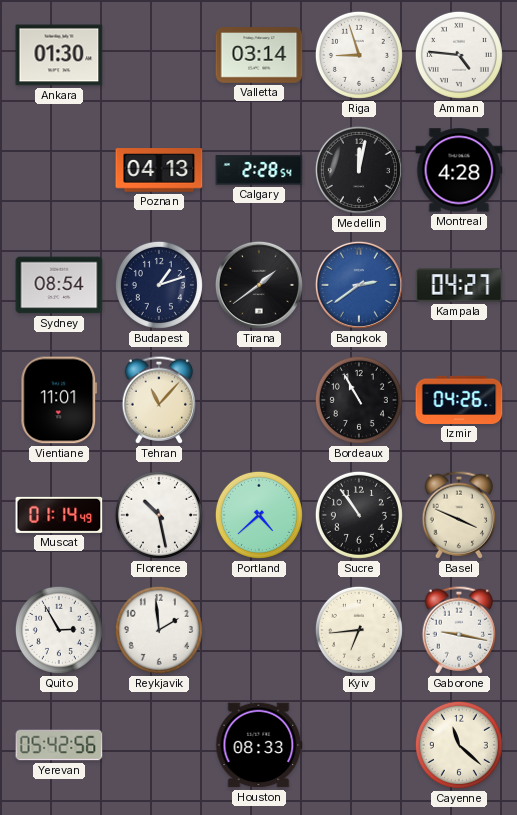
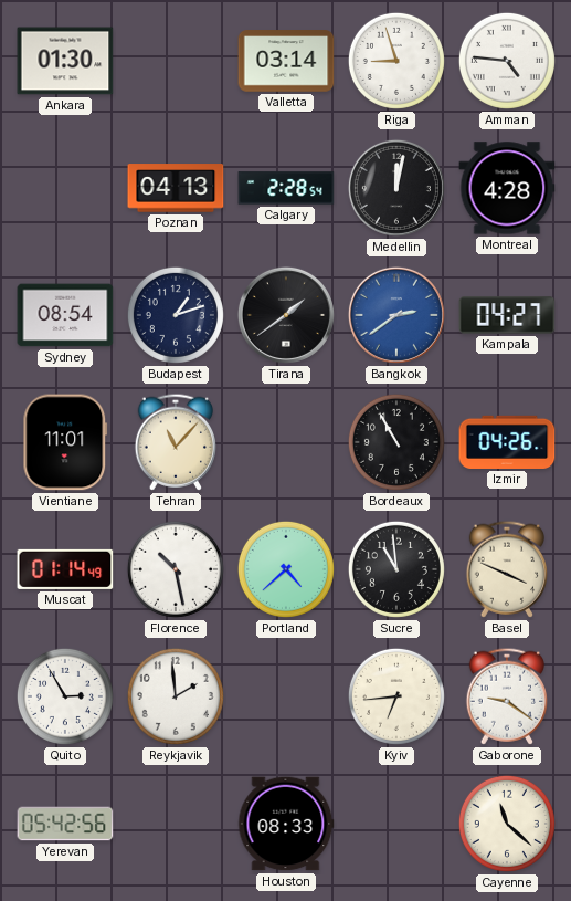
Sucre: 10:54 -> 10:59 (396, 569)
Gaborone: 9:17 -> 9:21 (506, 696)
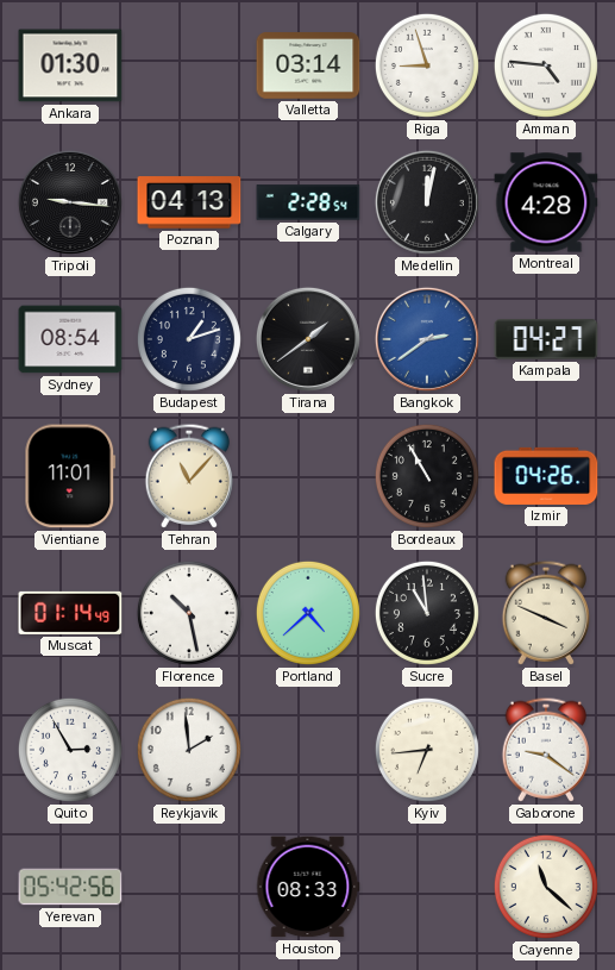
Tripoli: none -> 9:16 (70, 202)
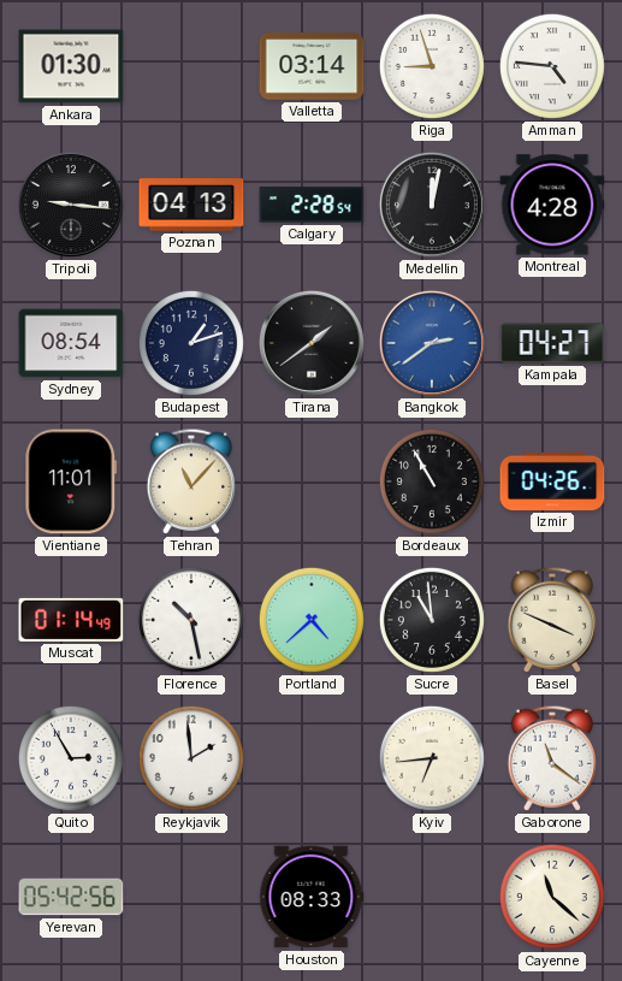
Gaborone: 9:21 -> 11:21 (551, 758)
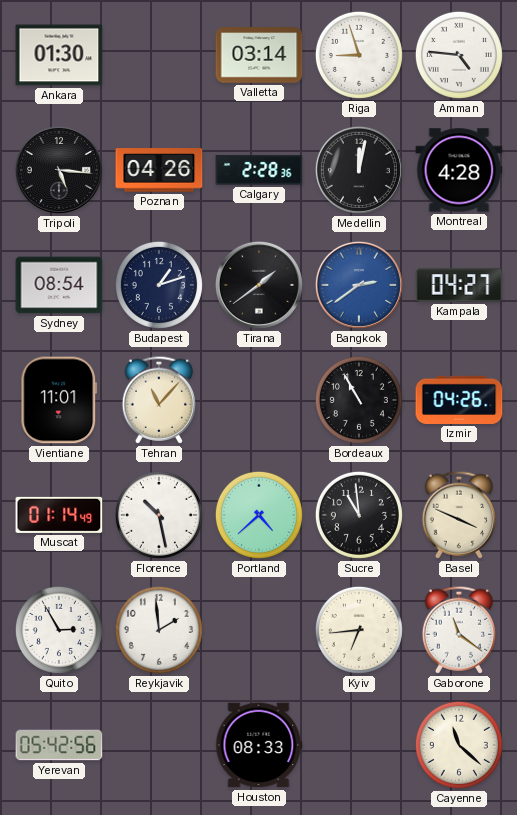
Tripoli: 9:16 -> 5:16 (59, 170)
Poznan: 04:13 -> 04:26 (159, 170)
Calgary: 2:28:54 -> 2:28:36 (259, 170)
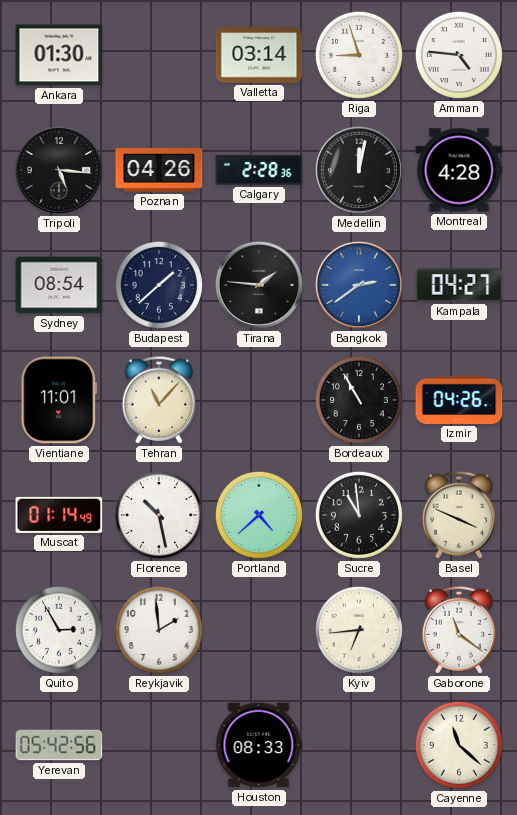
Budapest: 1:12 -> 1:38 (159, 285)
Tirana: 1:39 -> 1:46 (259, 285)
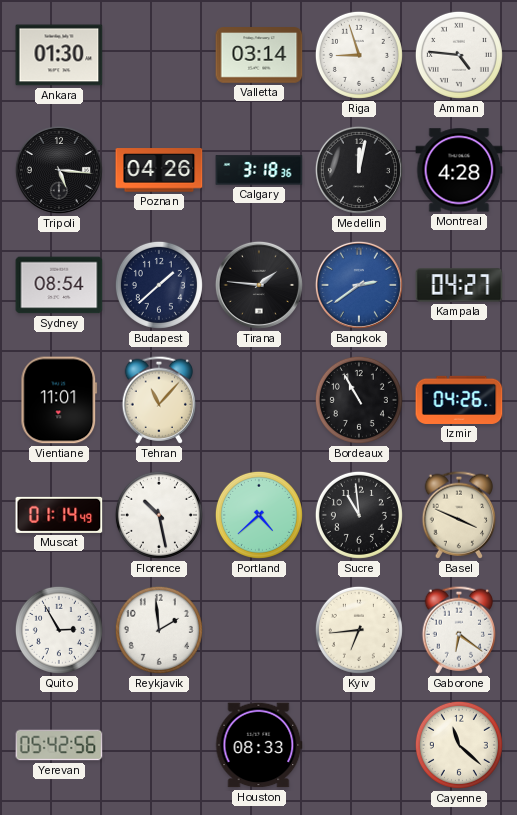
Calgary: 2:28 -> 3:18 (259, 170)
Gaborone: 11:21 -> 6:21 (458, 630)
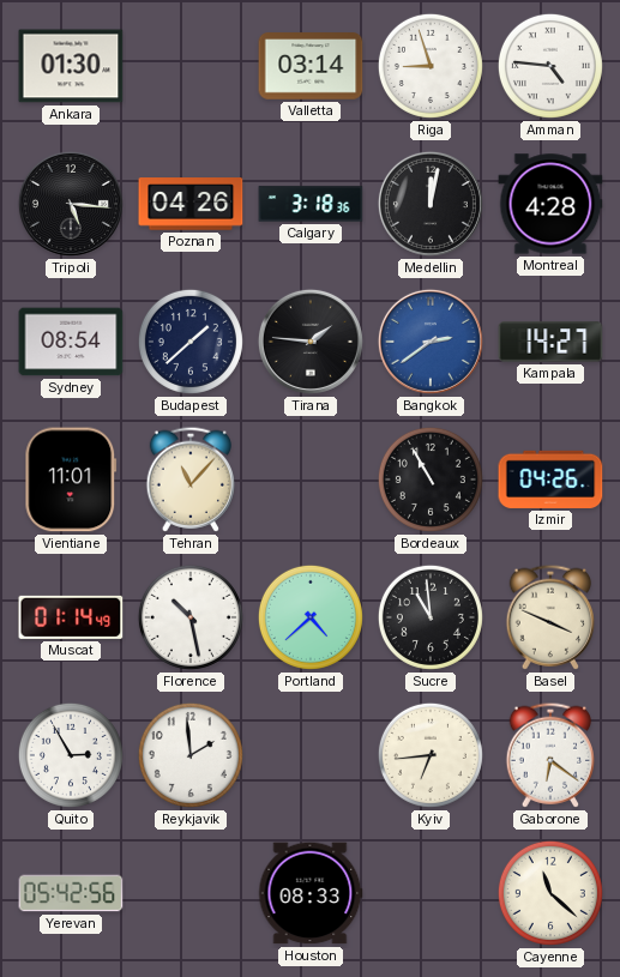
Kampala: 04:27 -> 14:27 (550, 342)
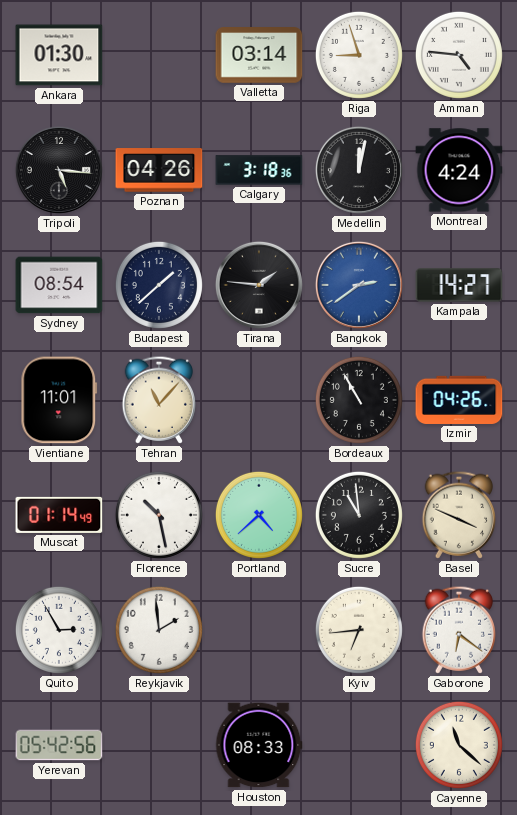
Montreal: 4:28 -> 4:24 (459, 170)
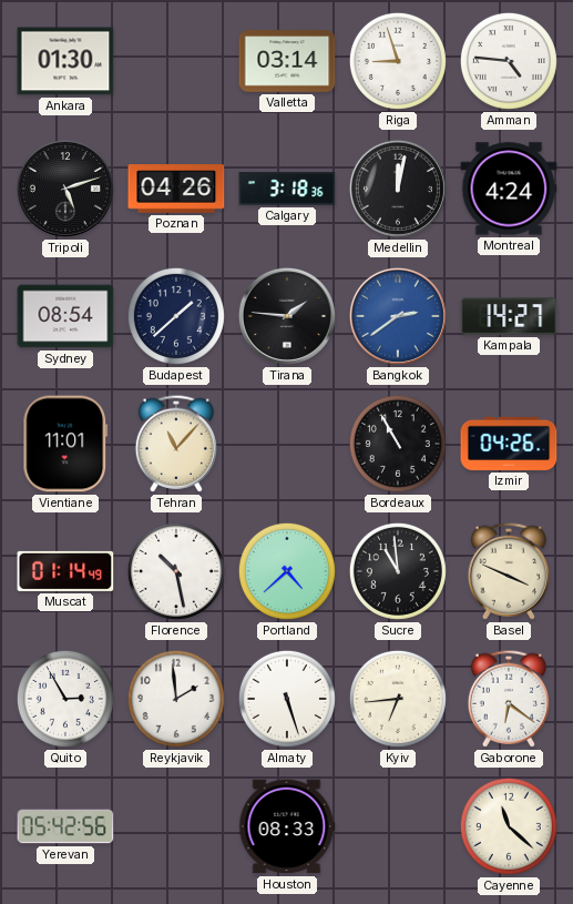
Tripoli: 5:16 -> 5:12 (65, 189)
Almaty: none -> 5:27 (287, 699)
